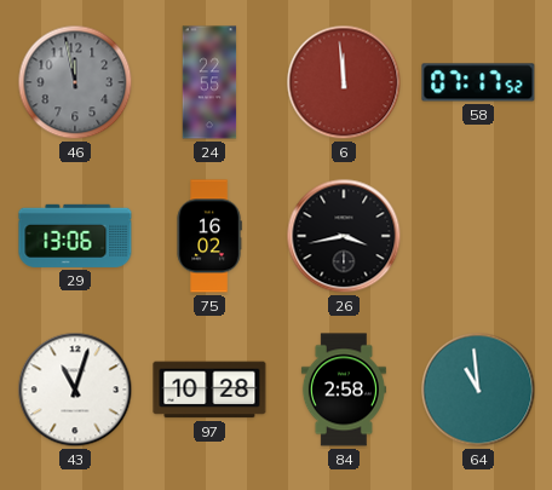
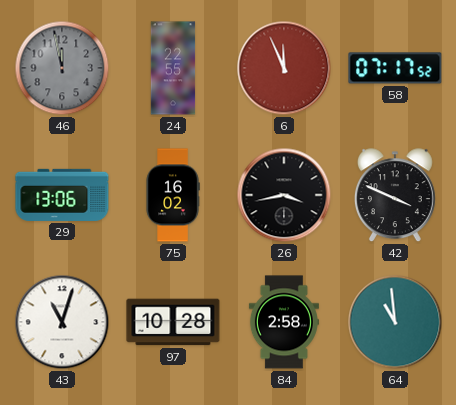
6: 11:59 -> 11:56 (284, 68)
42: none -> 3:49 (395, 196)
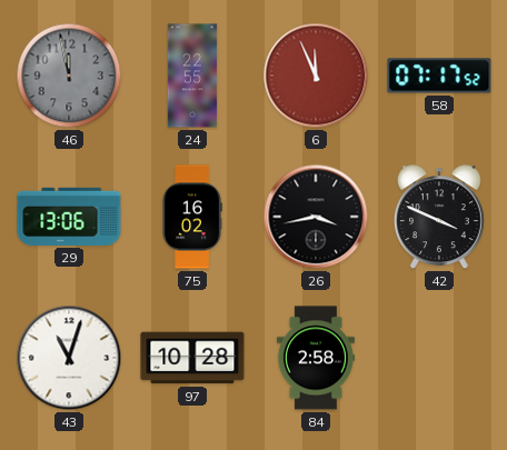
64: 10:59 -> none (395, 322)
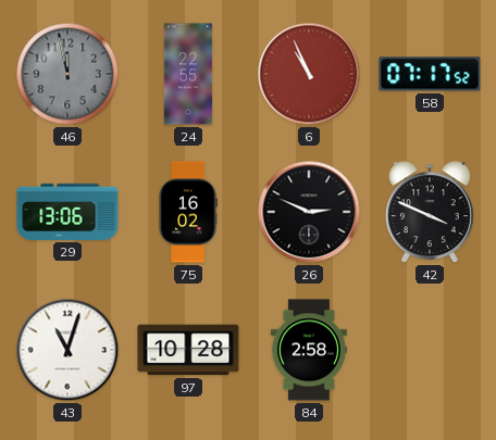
6: 11:56 -> 10:56 (309, 74)
26: 3:43 -> 2:49 (309, 212)
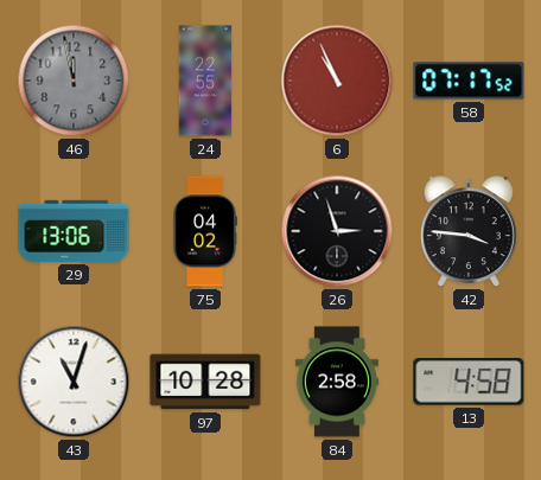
75: 16:02 -> 04:02 (205, 231)
26: 2:49 -> 2:57 (337, 231)
42: 3:49 -> 3:46 (469, 232)
13: none -> 4:58 (469, 383)
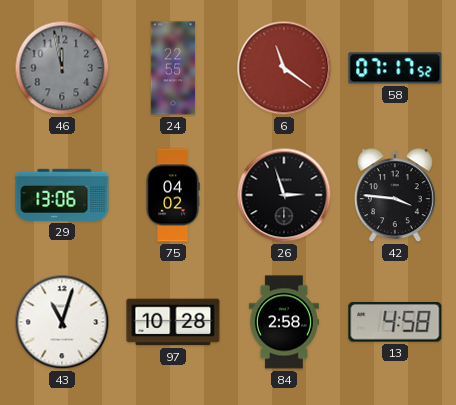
6: 10:56 -> 11:21 (284, 68)
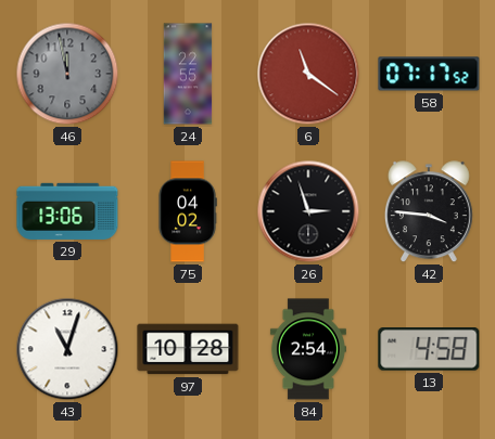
84: 2:58 -> 2:54 (308, 349)
